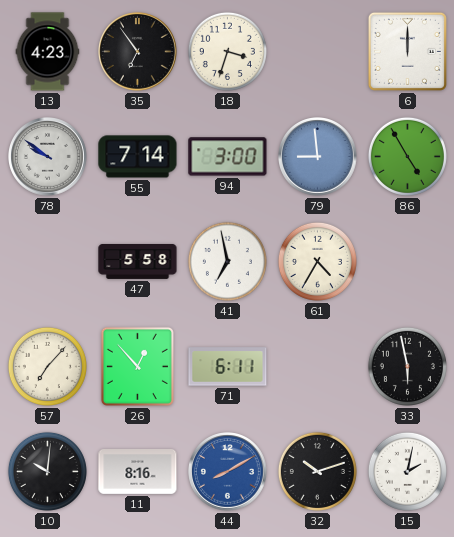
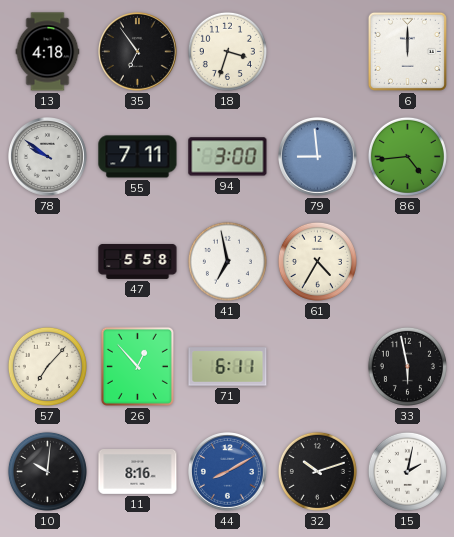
13: 4:23 -> 4:18 (48, 52)
55: 7:14 -> 7:11 (138, 157)
86: 4:55 -> 4:44 (407, 156)
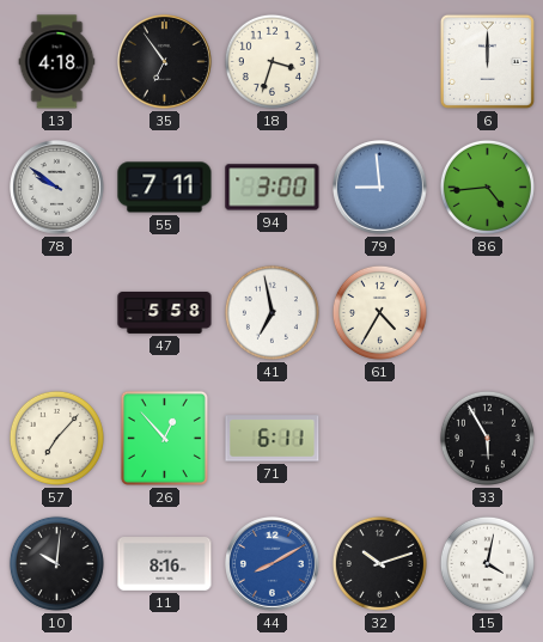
33: 5:58 -> 5:55 (487, 438)
15: 2:02 -> 4:02 (487, 563)
